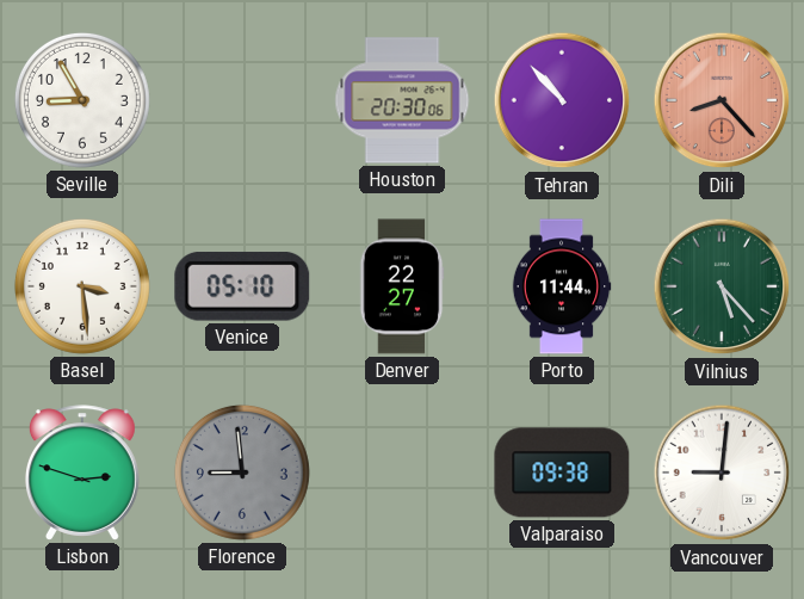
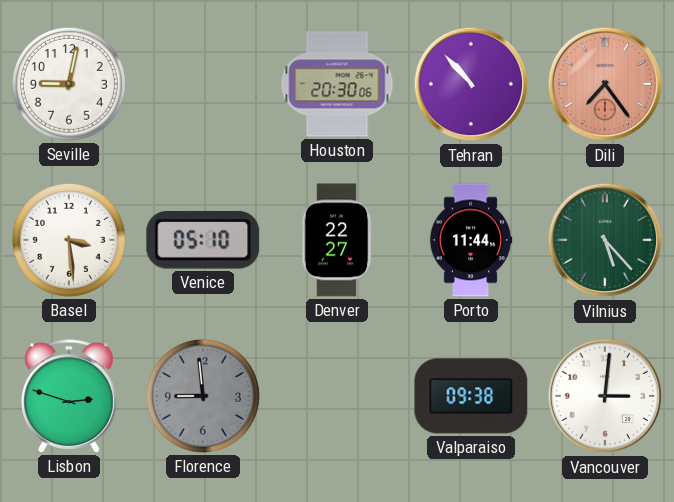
Seville: 8:55 -> 9:02 (69, 84)
Dili: 8:23 -> 7:24 (605, 84)
Vancouver: 9:01 -> 3:01 (605, 396)
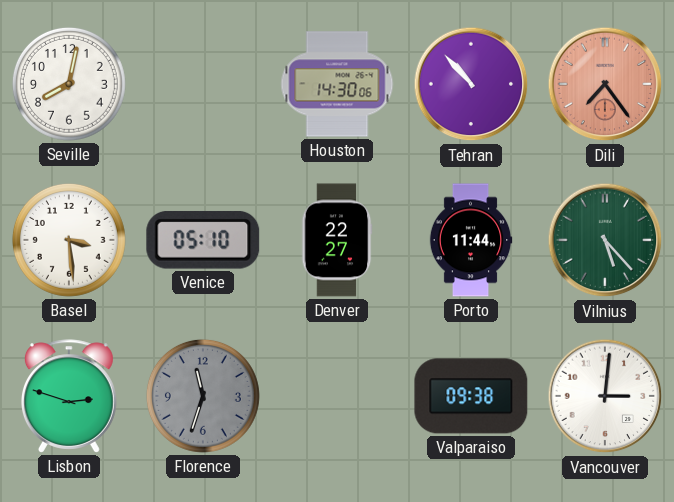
Seville: 9:02 -> 8:02 (69, 84)
Houston: 20:30 -> 14:30 (337, 84)
Florence: 8:59 -> 11:33 (203, 396)
